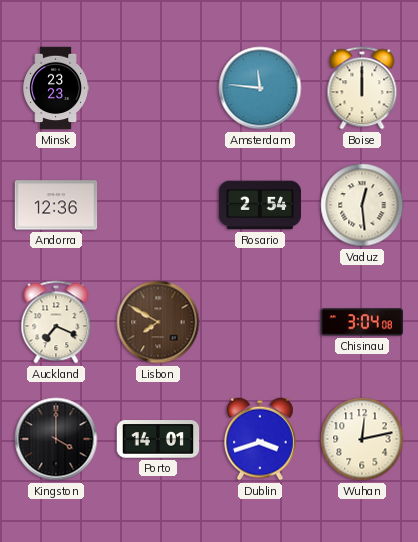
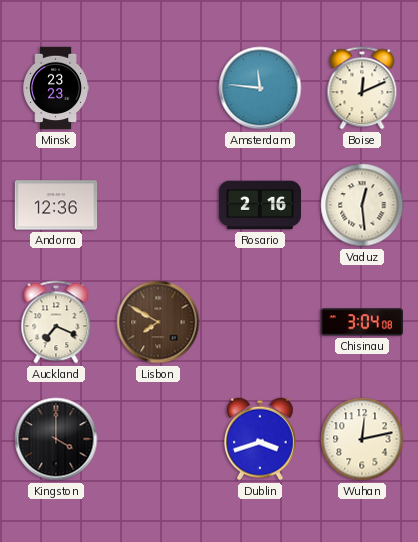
Boise: 12:00 -> 12:11 (362, 88)
Rosario: 2:54 -> 2:16 (260, 205)
Porto: 14:01 -> none (158, 439)
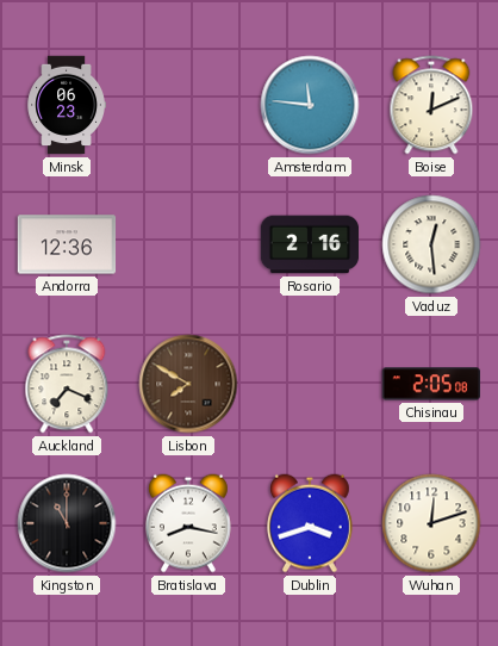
Minsk: 23:23 -> 06:23 (66, 105)
Chisinau: 3:04 -> 2:05 (430, 384)
Kingston: 4:00 -> 11:00 (67, 523)
Bratislava: none -> 8:17 (189, 523)
Wuhan: 12:13 -> 12:12 (431, 523)
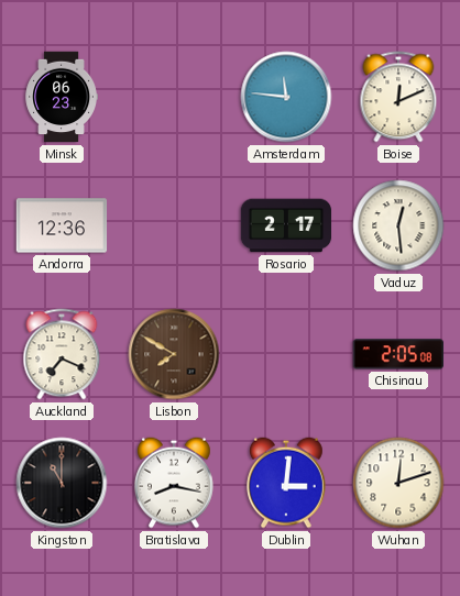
Rosario: 2:16 -> 2:17 (286, 225)
Dublin: 3:42 -> 3:01 (287, 483)
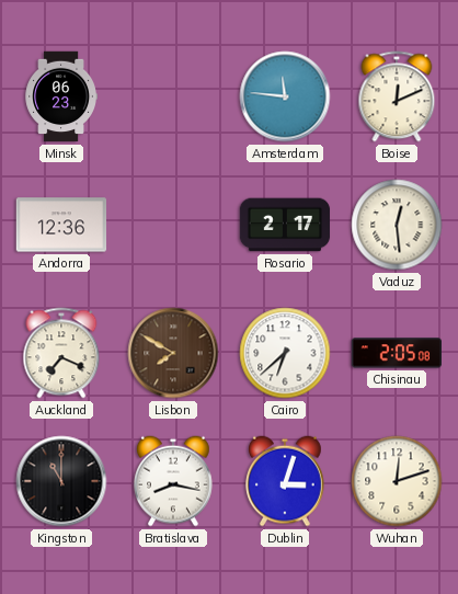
Cairo: none -> 6:38 (285, 353)
Dublin: 3:01 -> 3:03 (286, 481)
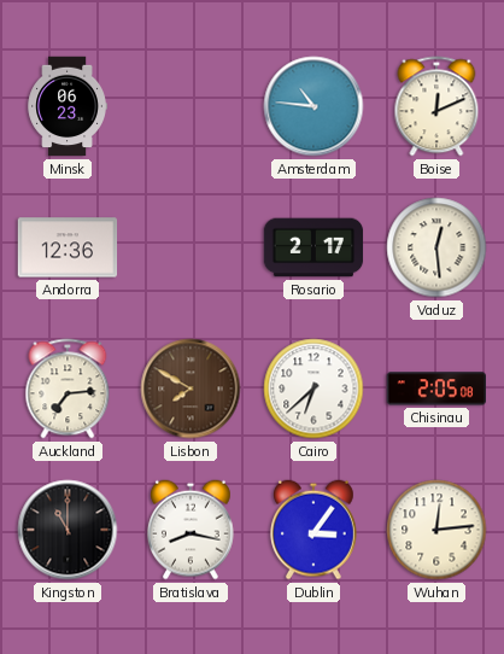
Amsterdam: 11:46 -> 10:46 (313, 106)
Auckland: 7:19 -> 7:14 (68, 389)
Dublin: 3:03 -> 3:06 (315, 530)
Wuhan: 12:12 -> 12:14 (436, 530)
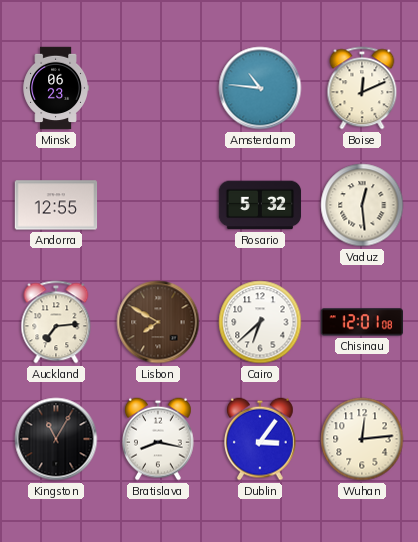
Andorra: 12:36 -> 12:55 (56, 205)
Rosario: 2:17 -> 5:32 (260, 205)
Chisinau: 2:05 -> 12:01 (361, 322)
Kingston: 11:00 -> 11:05 (56, 439)
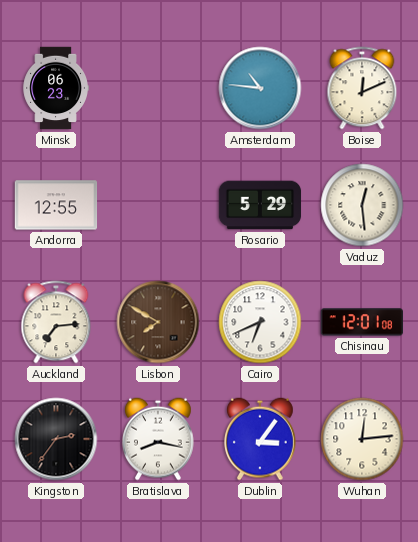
Rosario: 5:32 -> 5:29 (260, 205)
Cairo: 6:38 -> 6:41 (260, 322)
Kingston: 11:05 -> 2:36 (56, 439)
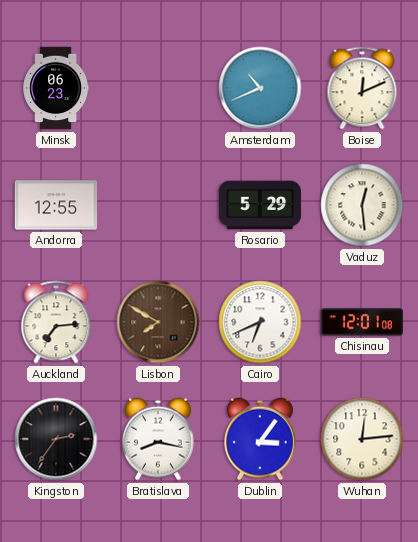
Amsterdam: 10:46 -> 10:41 (260, 88)
